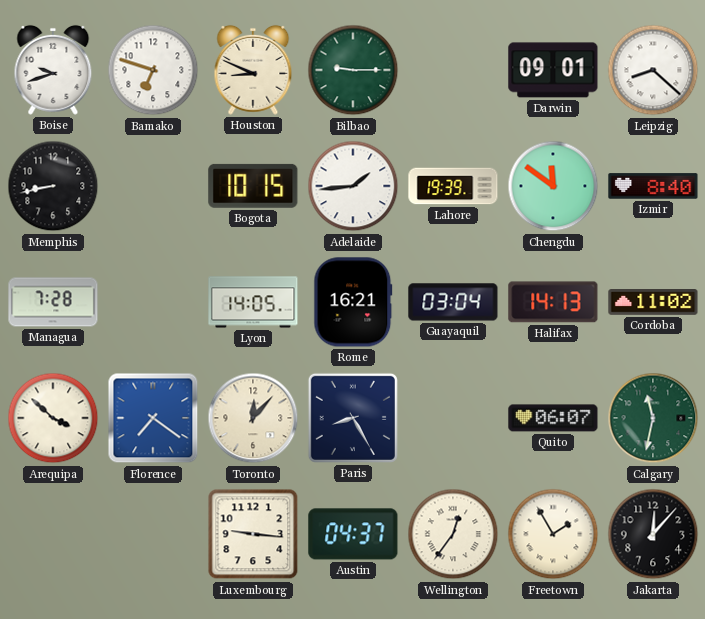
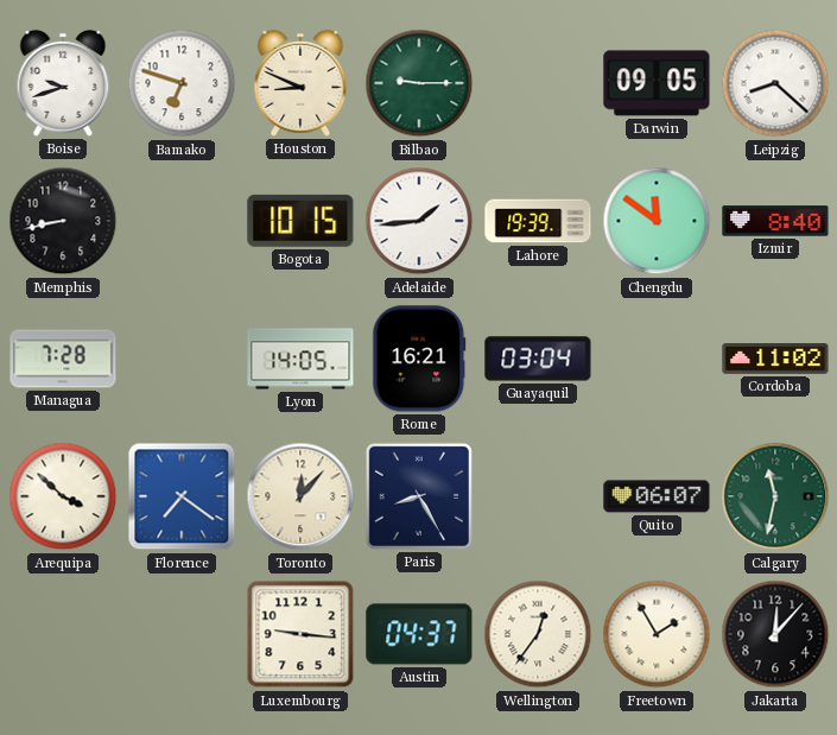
Darwin: 09:01 -> 09:05 (657, 83)
Halifax: 14:13 -> none (553, 302)
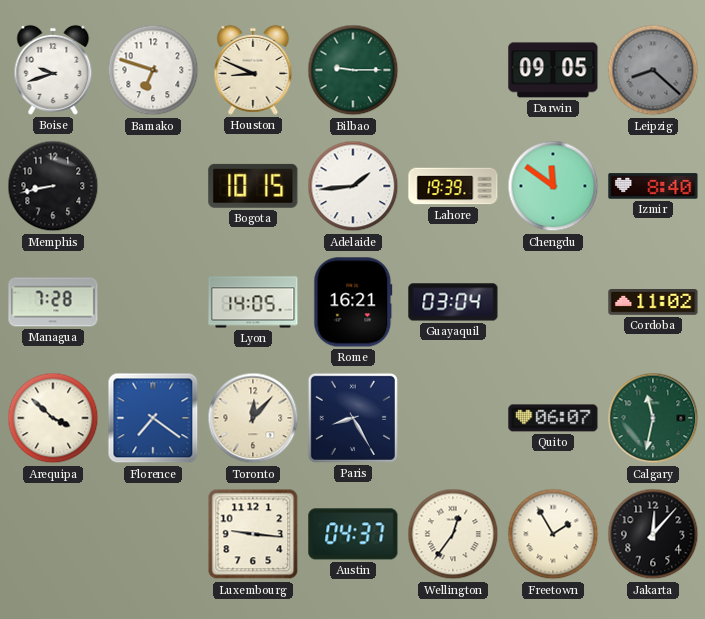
Leipzig dial: white -> grey (653, 70)
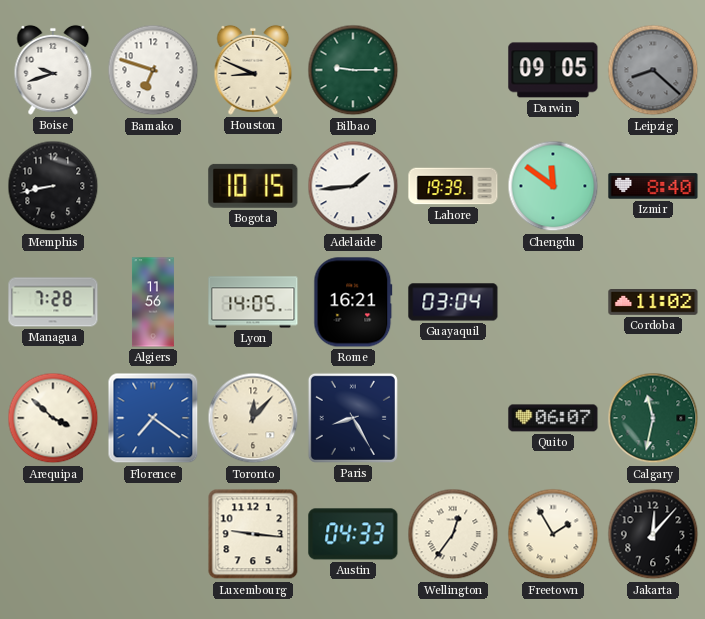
Algiers: none -> 11:56 (153, 302)
Austin: 04:37 -> 04:33 (353, 534)
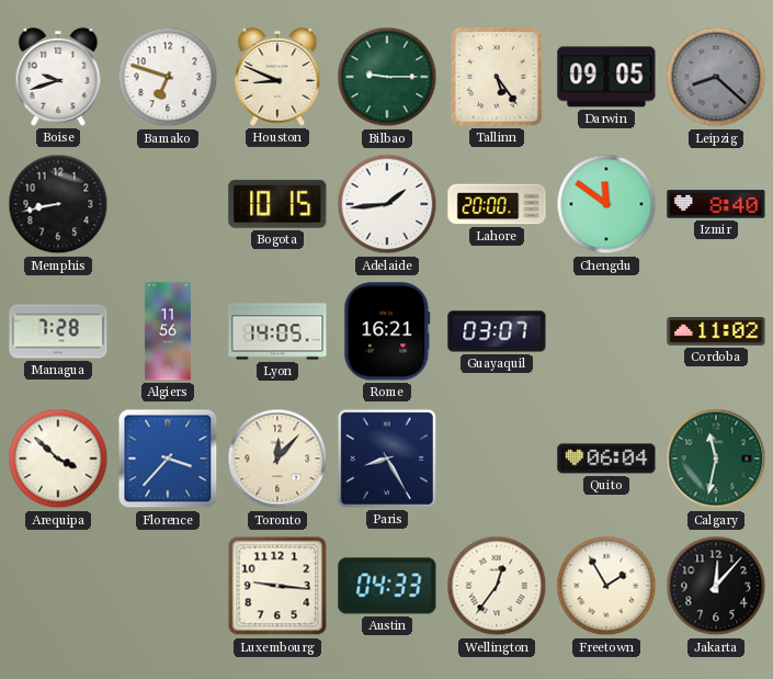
Tallinn: none -> 5:24 (498, 78)
Lahore: 19:39 -> 20:00 (497, 204)
Guayaquil: 03:04 -> 03:07 (497, 331)
Florence: 7:21 -> 3:37 (168, 459)
Quito: 06:07 -> 06:04 (606, 459)
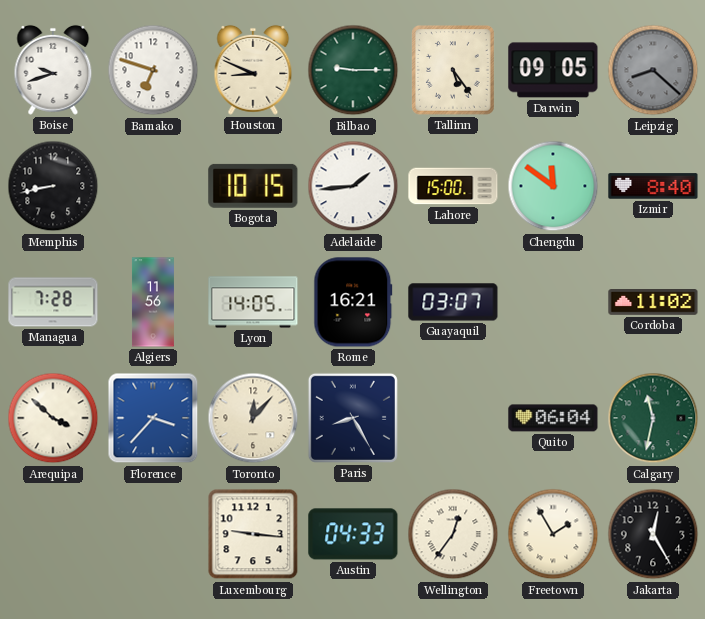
Lahore: 20:00 -> 15:00 (453, 186)
Jakarta: 12:07 -> 12:25 (653, 534)
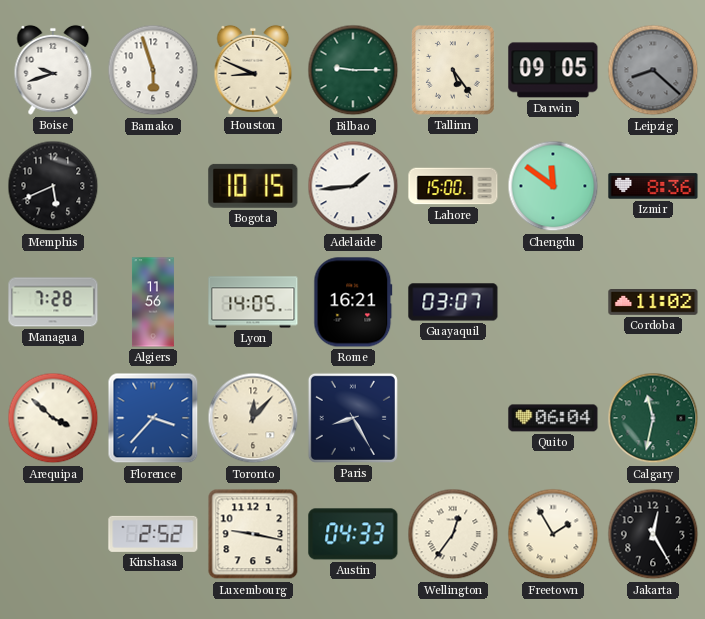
Bamako: 6:48 -> 5:57 (153, 70)
Memphis: 8:43 -> 5:41 (53, 186)
Izmir: 8:40 -> 8:36 (653, 186)
Kinshasa: none -> 2:52 (153, 534)
Luxembourg: 9:16 -> 9:17 (253, 534)
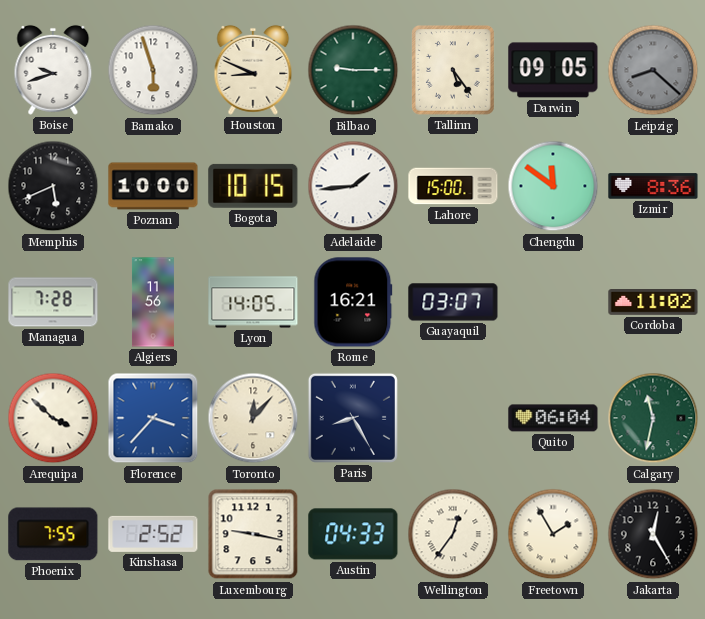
Poznan: none -> 10:00 (153, 186)
Phoenix: none -> 7:55 (53, 534)
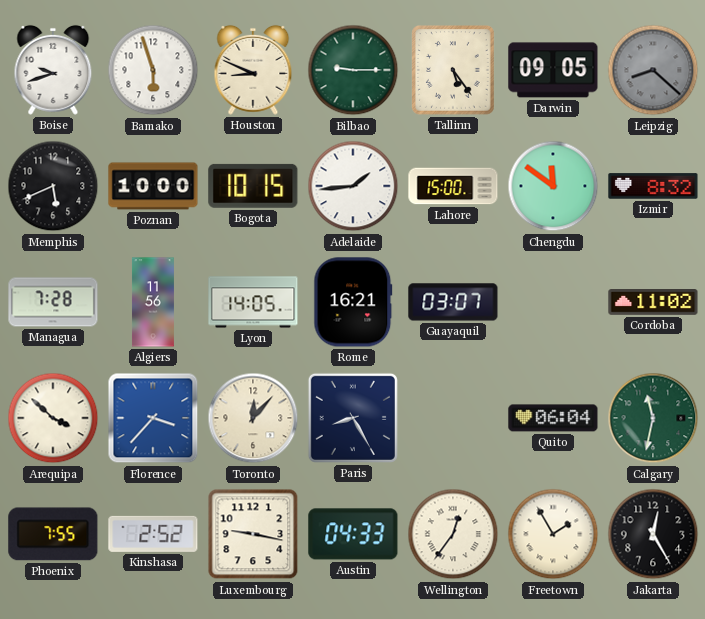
Izmir: 8:36 -> 8:32 (653, 186)
